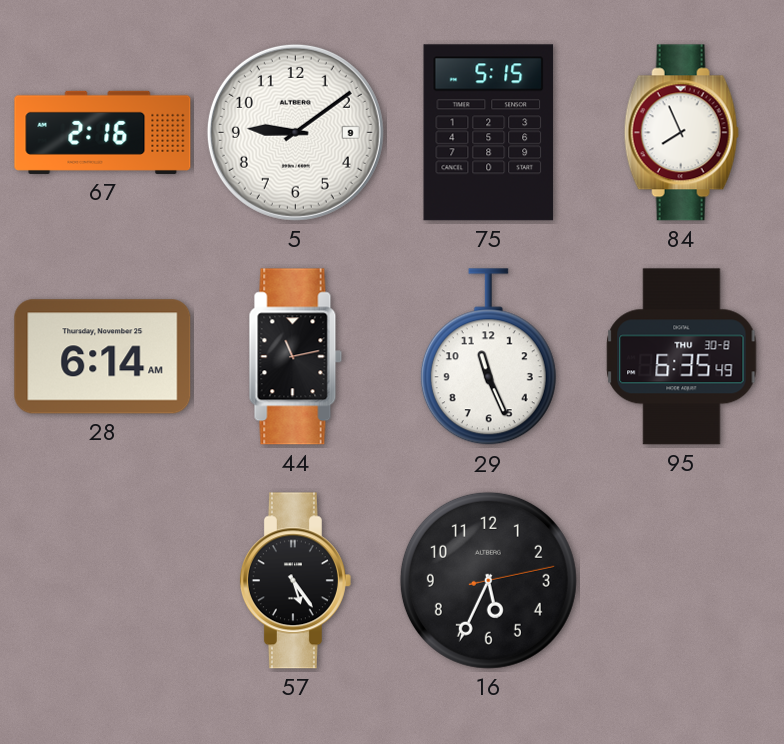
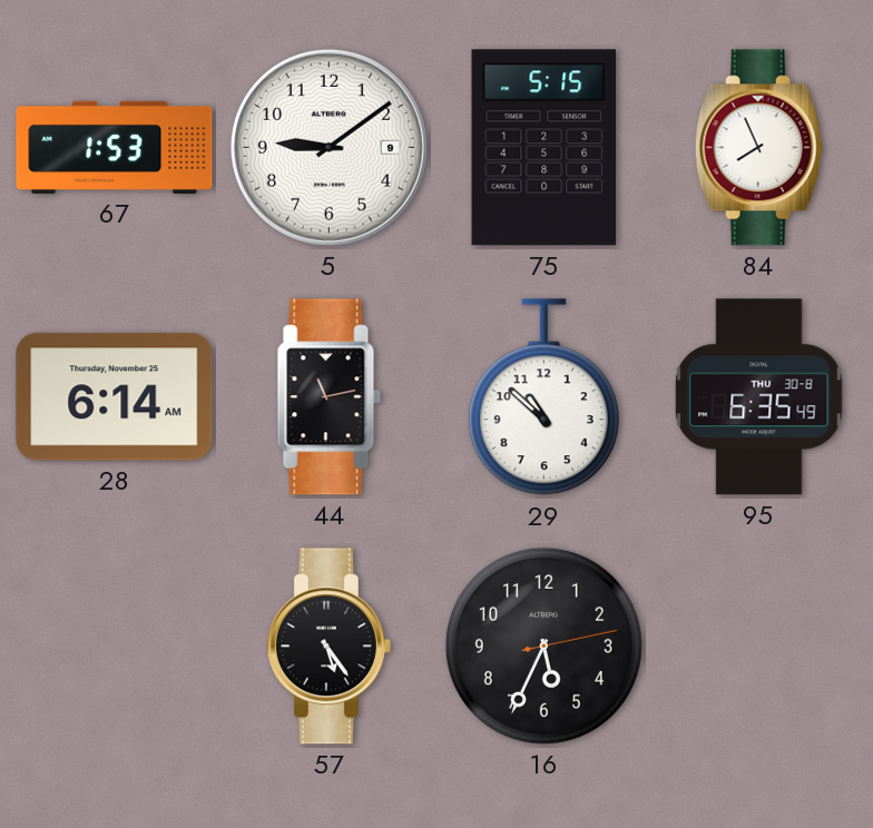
67: 2:16 -> 1:53 (115, 147)
29: 11:26 -> 10:52 (543, 397)
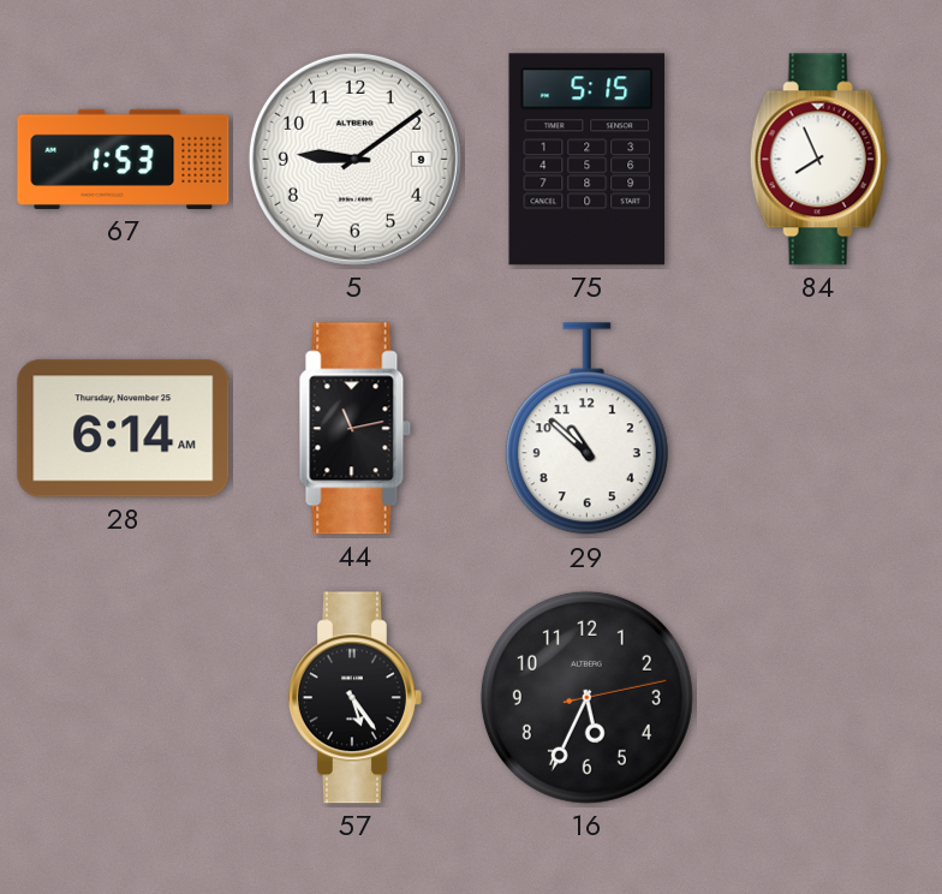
95: 6:35 -> none (759, 397)
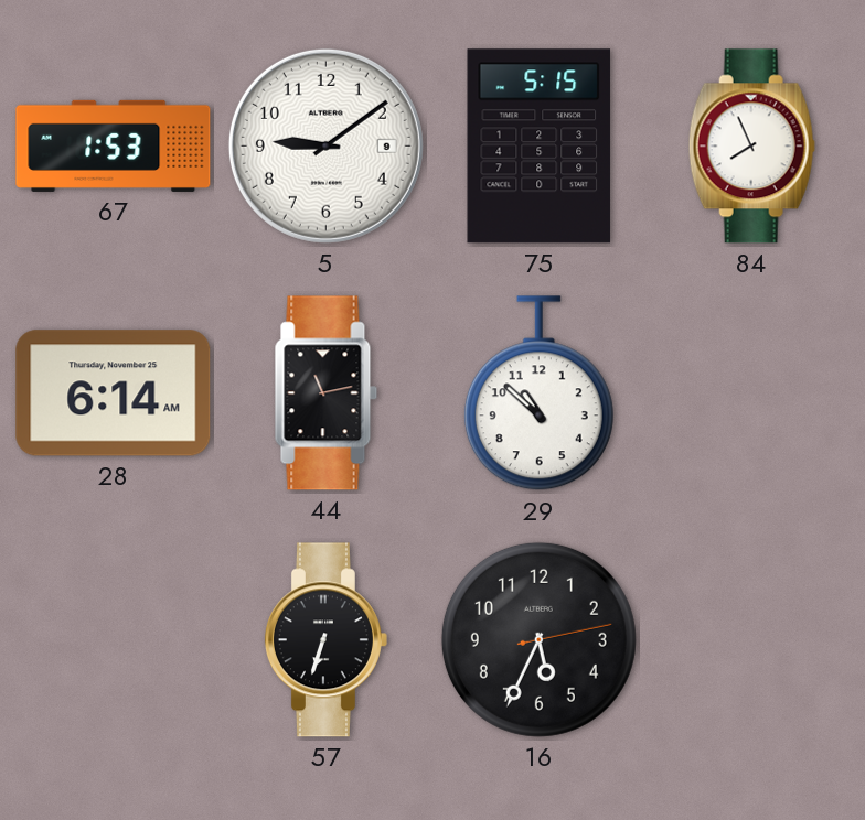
57: 5:24 -> 6:33 (325, 640)
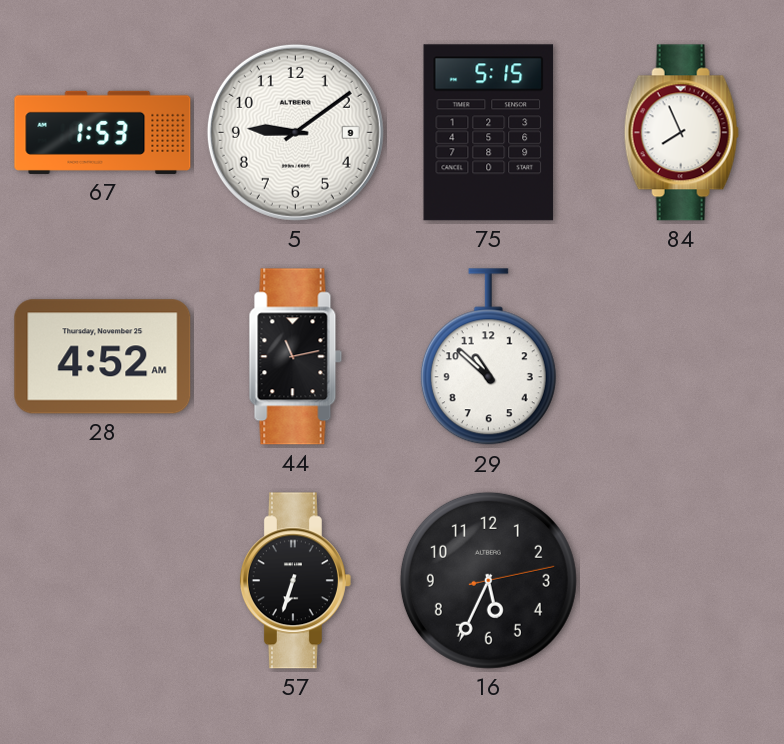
28: 6:14 -> 4:52 (103, 357)
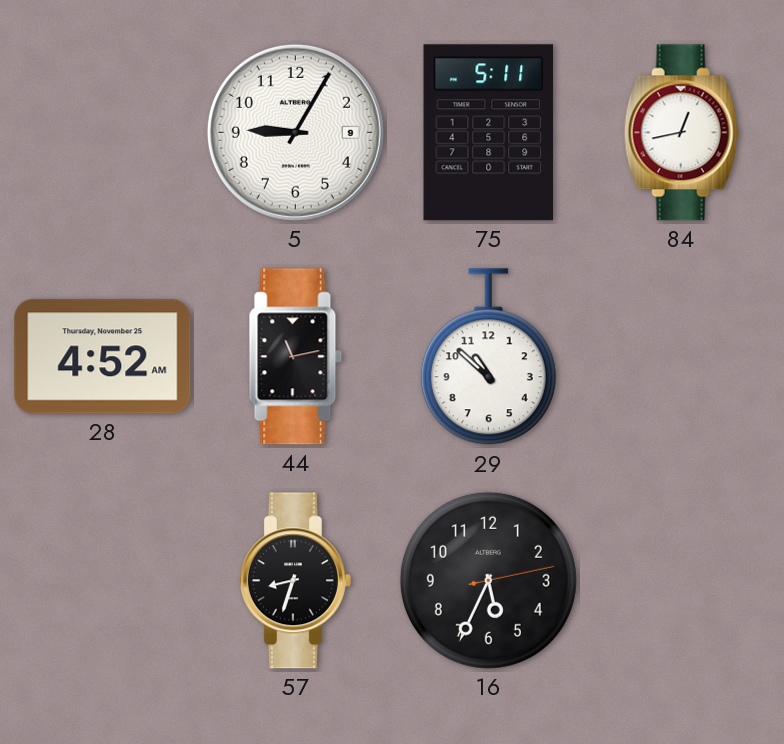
67: 1:53 -> none (103, 132)
5: 9:09 -> 9:05 (295, 132)
75: 5:15 -> 5:11 (489, 133)
84: 7:56 -> 12:43 (681, 133)
57: 6:33 -> 8:33 (295, 581)
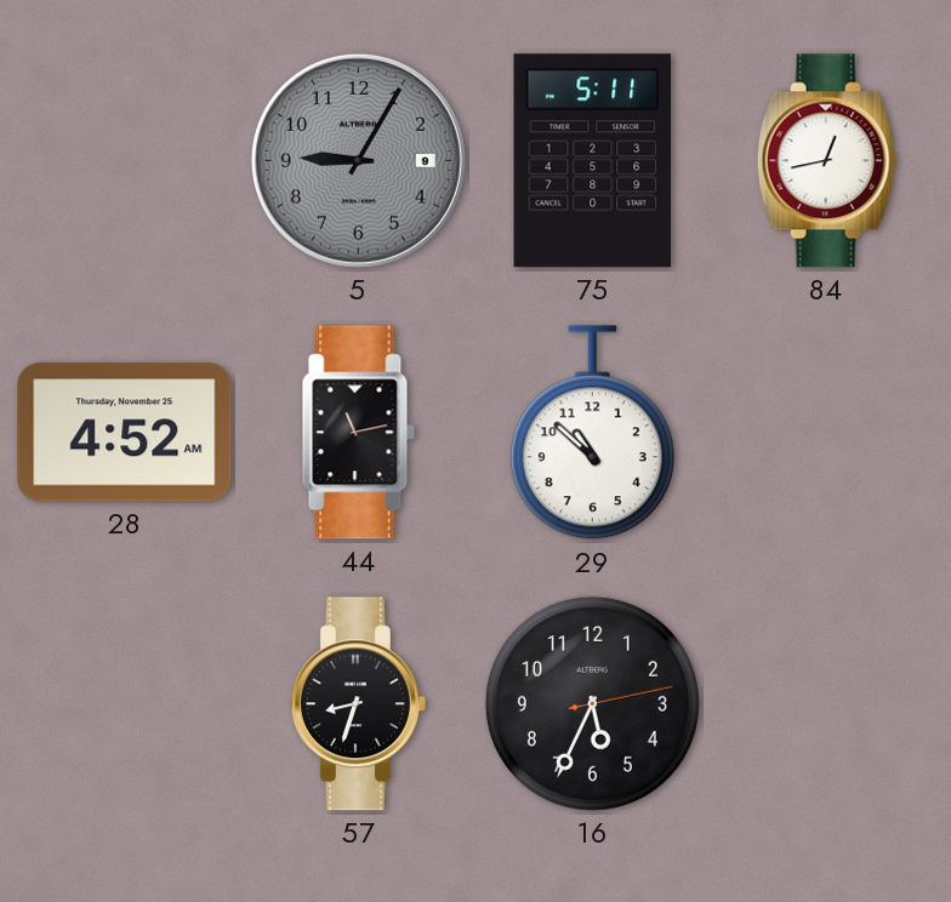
5 dial: white -> grey (358, 160)
